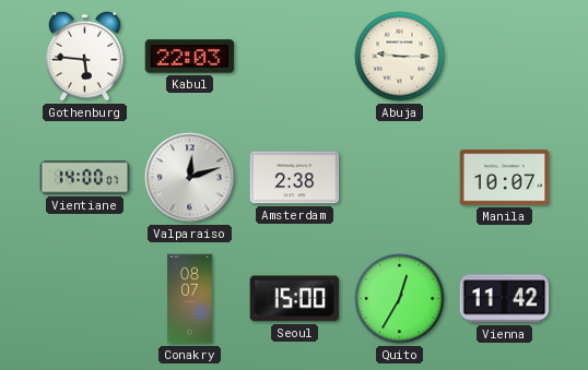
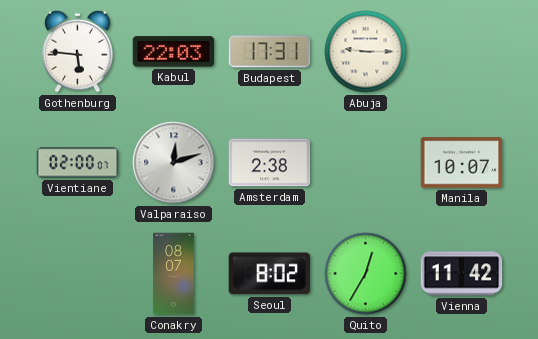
Budapest: none -> 17:31 (270, 52)
Vientiane: 14:00 -> 02:00 (78, 163)
Seoul: 15:00 -> 8:02 (270, 274)
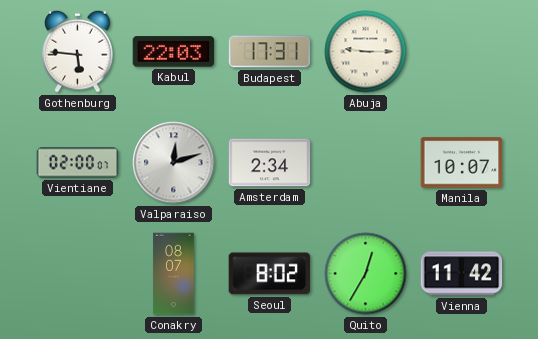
Amsterdam: 2:38 -> 2:34 (270, 163)
